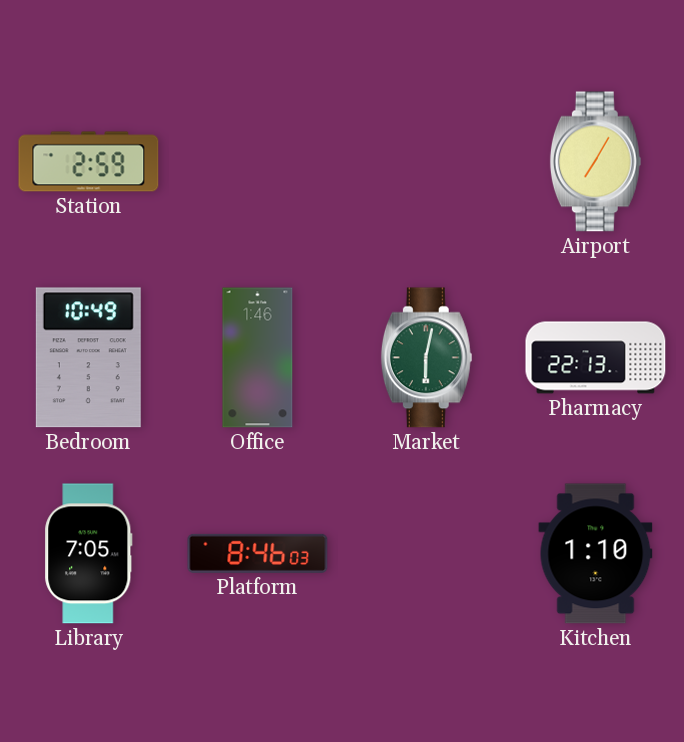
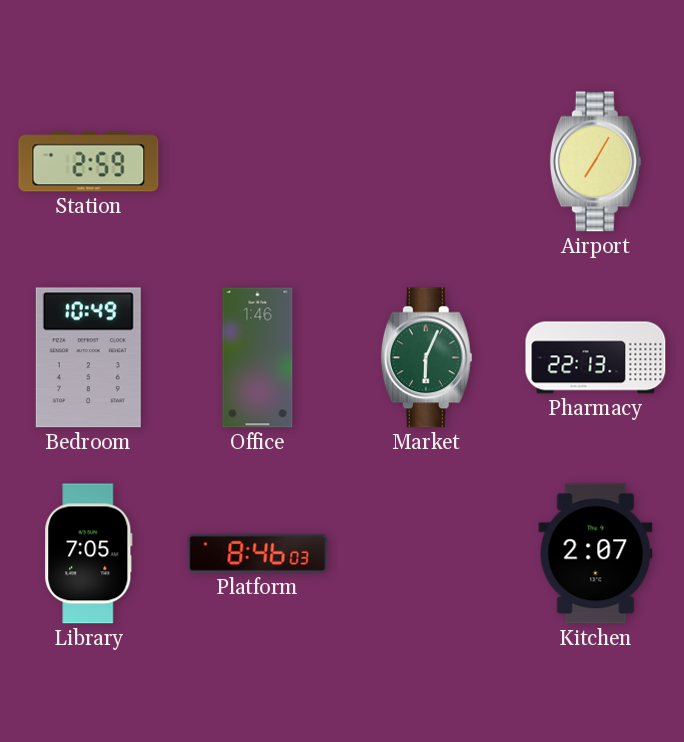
Market: 6:02 -> 6:04 (426, 358)
Kitchen: 1:10 -> 2:07 (596, 554)
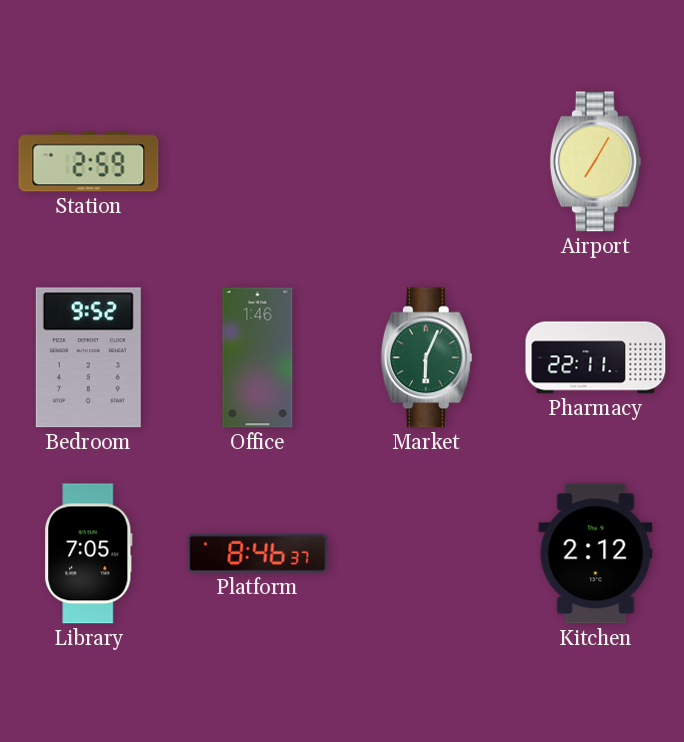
Bedroom: 10:49 -> 9:52 (88, 358)
Pharmacy: 22:13 -> 22:11 (596, 358)
Platform: 8:46:03 -> 8:46:37 (258, 553)
Kitchen: 2:07 -> 2:12 (596, 554)
